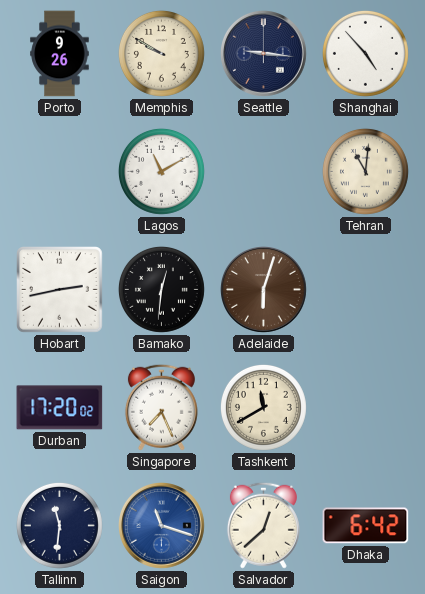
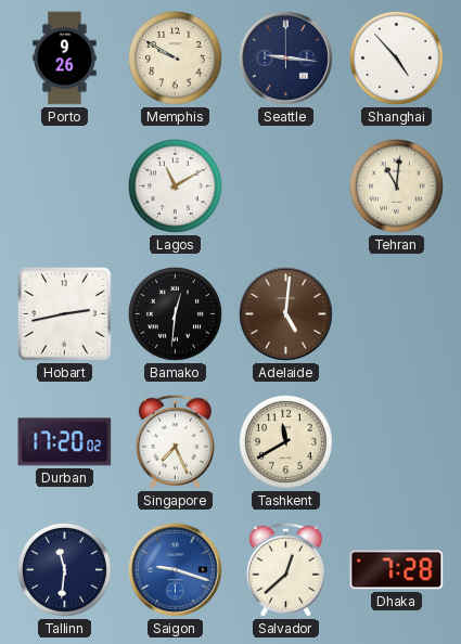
Adelaide: 6:03 -> 5:01 (286, 314)
Saigon: 11:18 -> 9:18 (176, 570)
Dhaka: 6:42 -> 7:28 (397, 570)
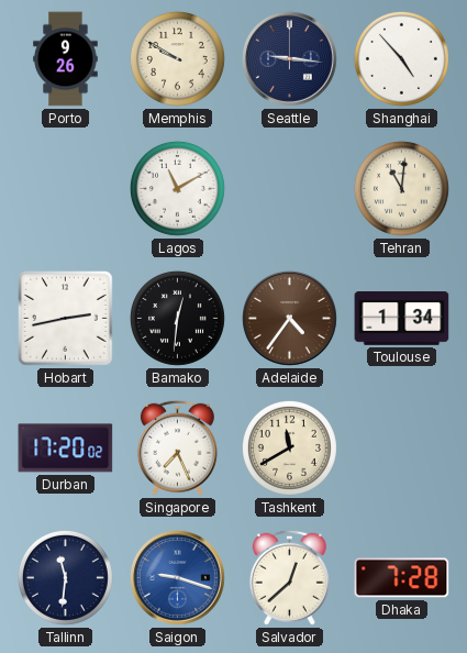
Adelaide: 5:01 -> 4:36 (290, 319)
Toulouse: none -> 1:34 (402, 319)
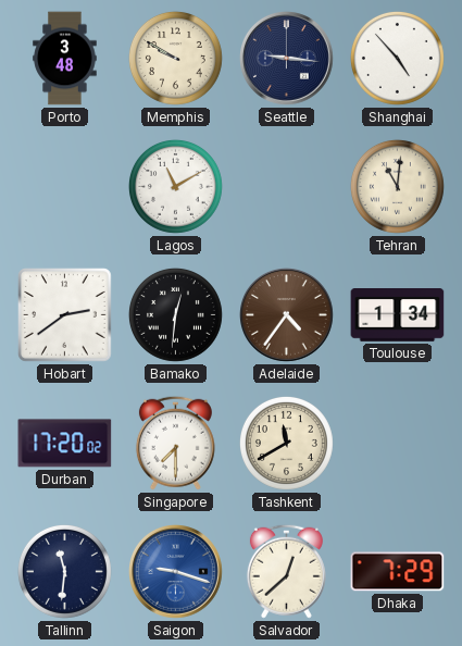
Porto: 9:26 -> 3:48 (65, 59)
Hobart: 2:43 -> 2:39 (65, 315)
Singapore: 7:26 -> 7:30 (175, 443)
Dhaka: 7:28 -> 7:29 (398, 572)
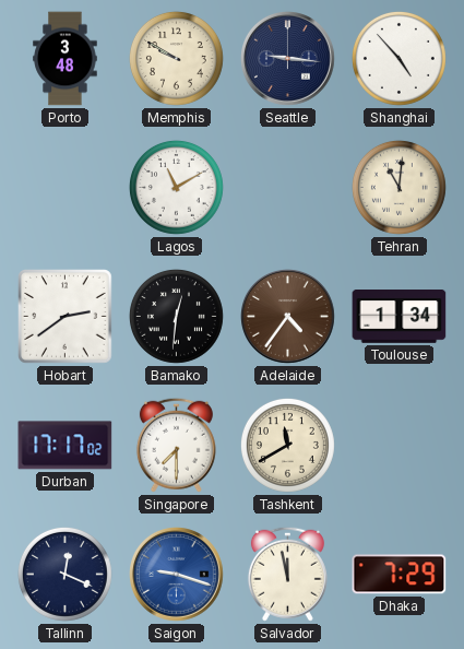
Durban: 17:20 -> 17:17 (66, 446)
Tallinn: 11:31 -> 12:19 (64, 574)
Salvador: 12:38 -> 11:58 (287, 574)
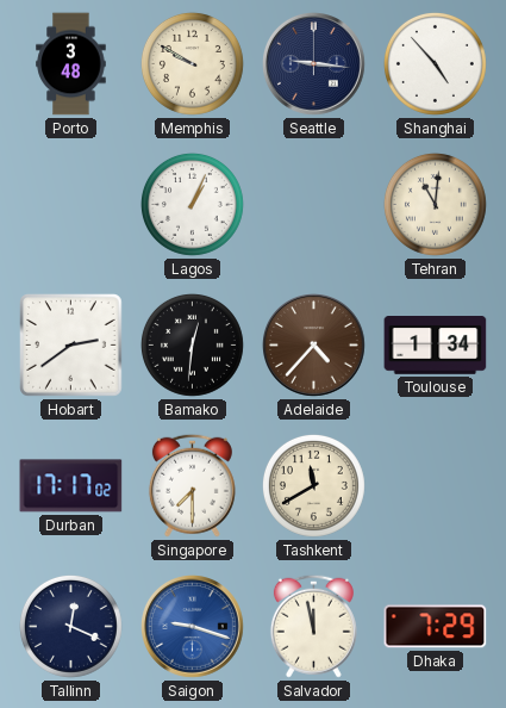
Lagos: 11:10 -> 1:04 (192, 204)
Adelaide: 4:36 -> 4:37 (314, 346)
